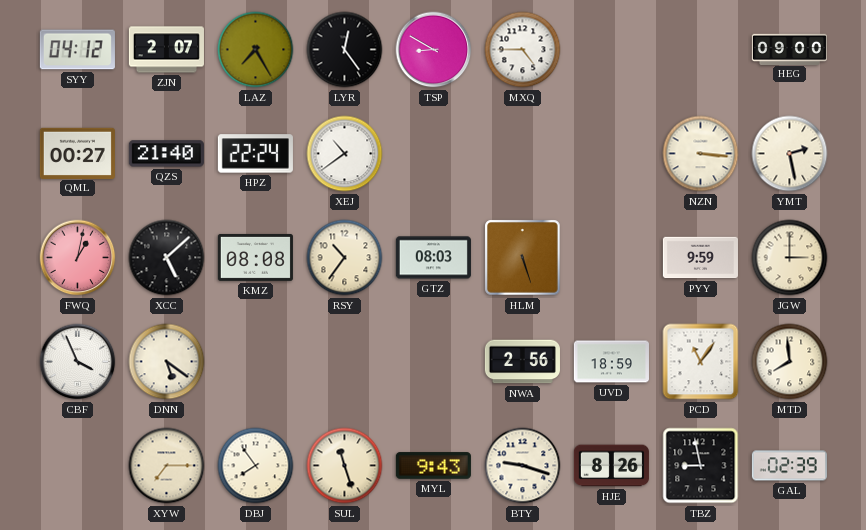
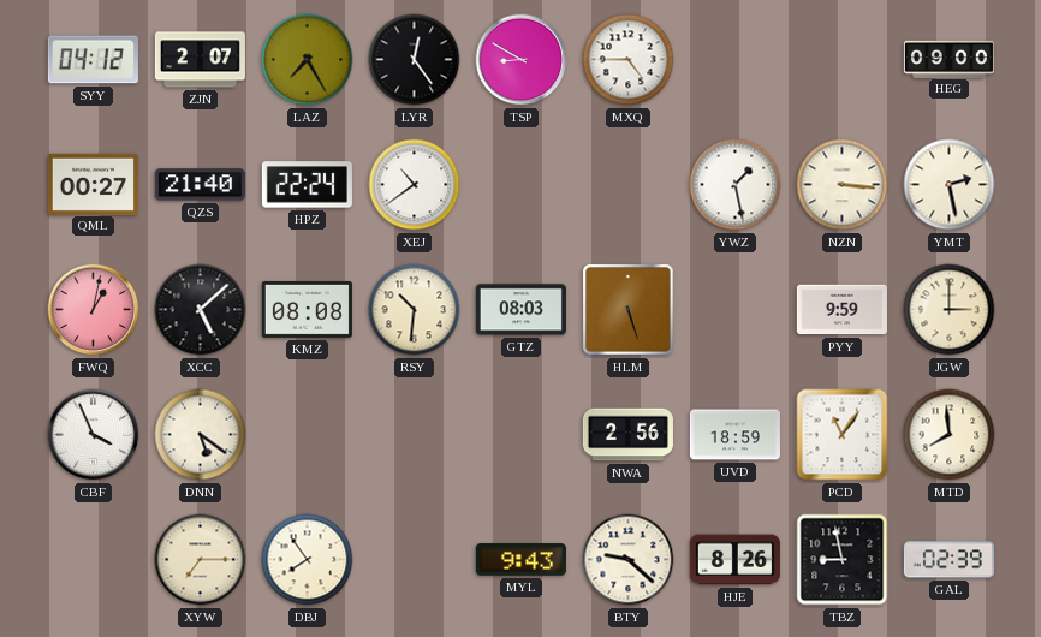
YWZ: none -> 1:28 (736, 185)
RSY: 10:36 -> 10:31 (415, 310)
SUL: 11:27 -> none (345, 466)
BTY: 9:18 -> 9:22 (629, 560)
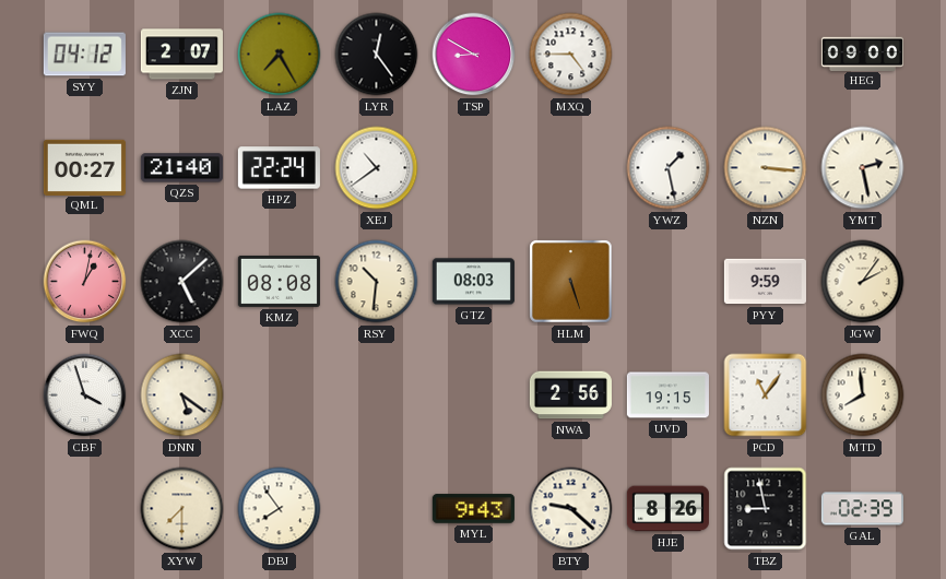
JGW: 3:00 -> 2:06 (863, 282)
CBF: 3:56 -> 3:57 (85, 395)
UVD: 18:59 -> 19:15 (667, 395)
XYW: 7:15 -> 7:30 (182, 509)
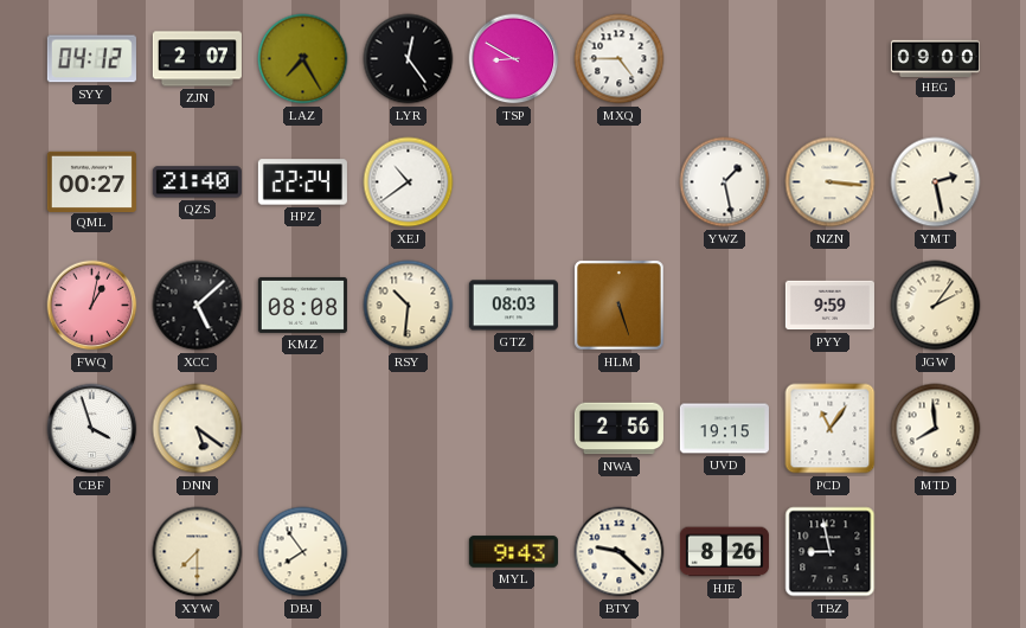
GAL: 02:39 -> none (862, 509)
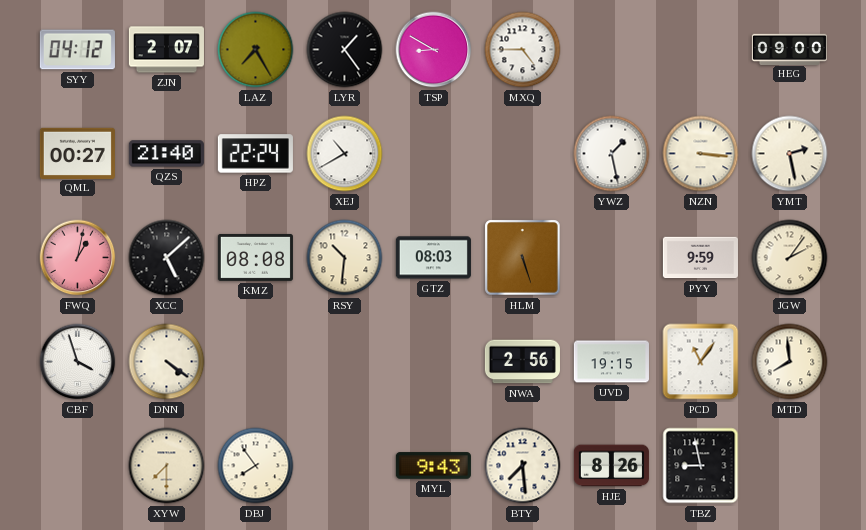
LYR: 12:24 -> 1:24 (345, 50)
XEJ: 10:39 -> 10:40 (345, 154)
DNN: 5:21 -> 4:21 (167, 362)
BTY: 9:22 -> 7:29 (523, 466)
